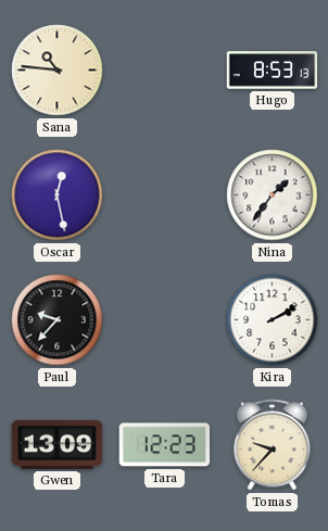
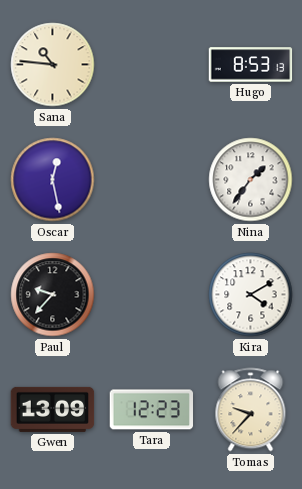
Kira: 2:10 -> 4:10 (251, 295)
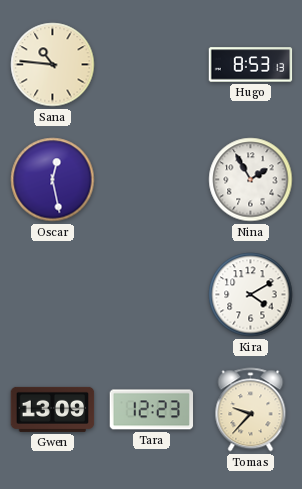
Nina: 1:36 -> 1:55 (251, 180)
Paul: 9:37 -> none (53, 295)
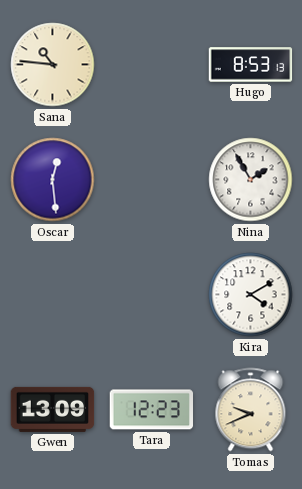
Oscar: 12:28 -> 12:29 (53, 180)
Tomas: 9:37 -> 9:41 (251, 410)
